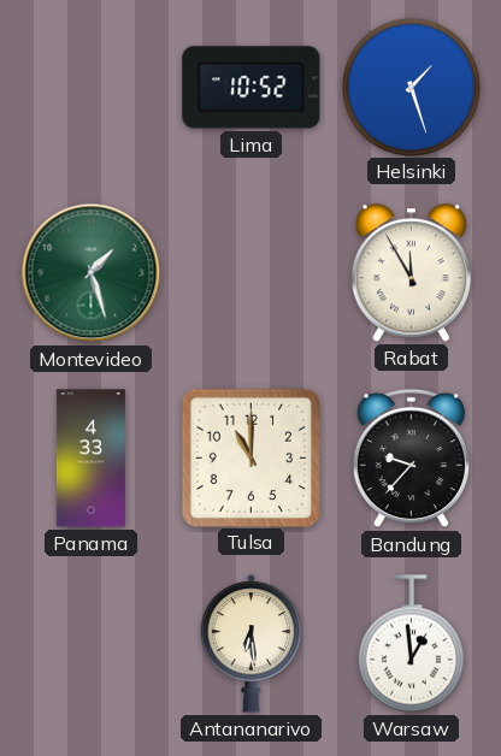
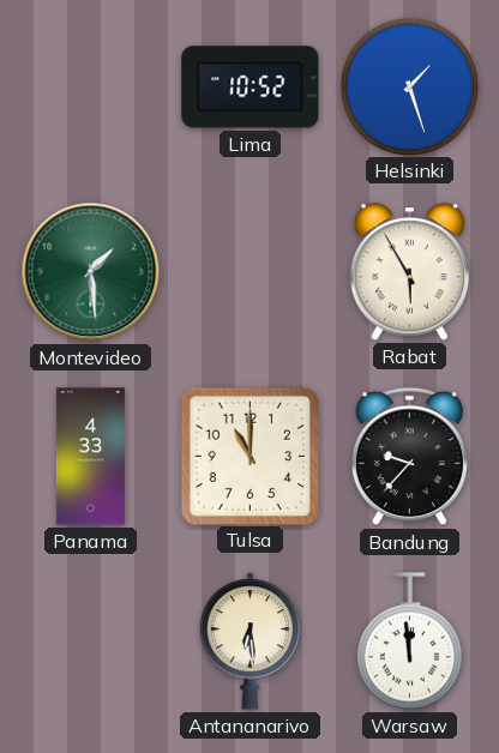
Montevideo: 1:27 -> 1:29 (91, 272)
Rabat: 11:55 -> 5:55 (409, 272)
Warsaw: 12:59 -> 11:59 (409, 641)
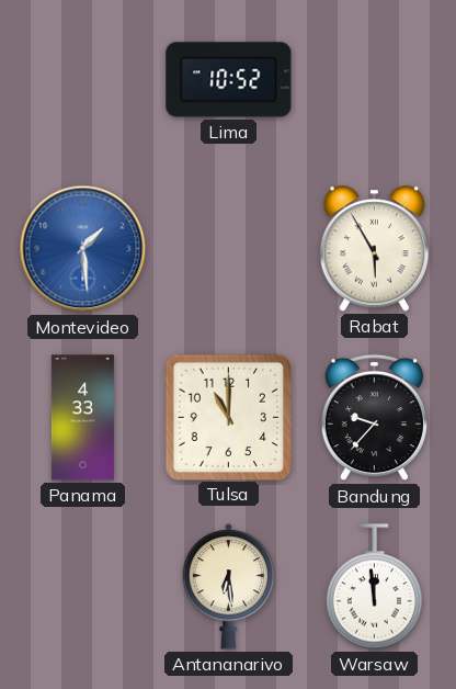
Helsinki: 1:27 -> none (409, 86)
Montevideo dial: green -> blue (83, 249)
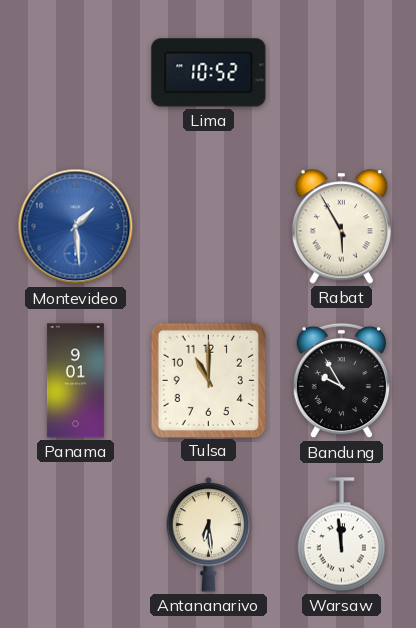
Panama: 4:33 -> 9:01 (75, 381)
Bandung: 9:37 -> 9:55 (341, 381)
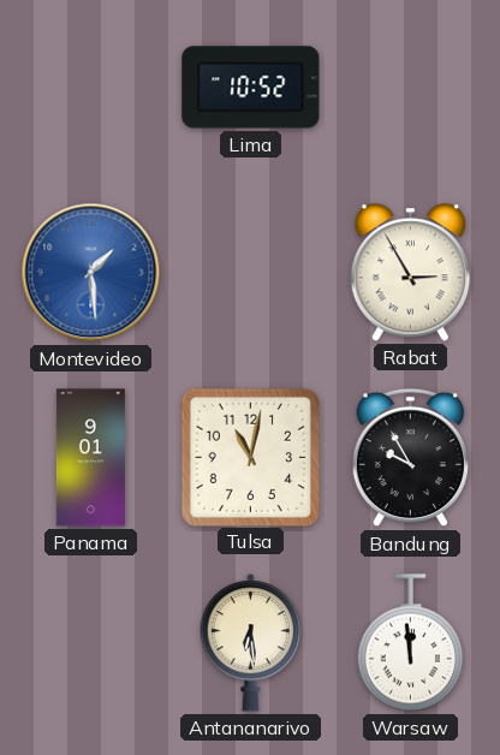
Rabat: 5:55 -> 2:55 (410, 273)
Tulsa: 11:00 -> 11:02 (250, 457)
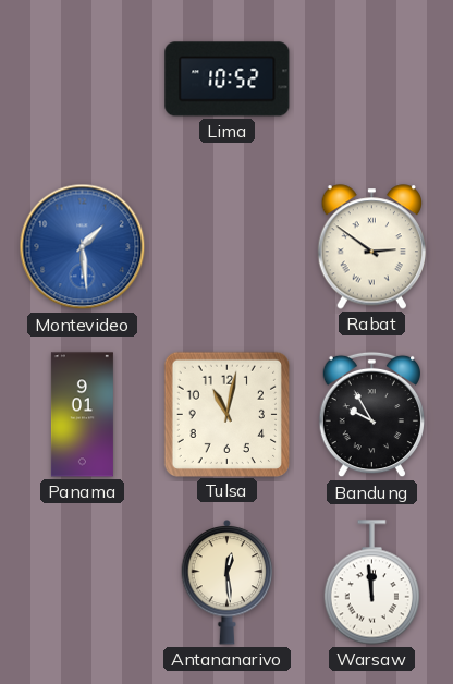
Rabat: 2:55 -> 2:51 (371, 247)
Antananarivo: 6:29 -> 12:29 (228, 582)
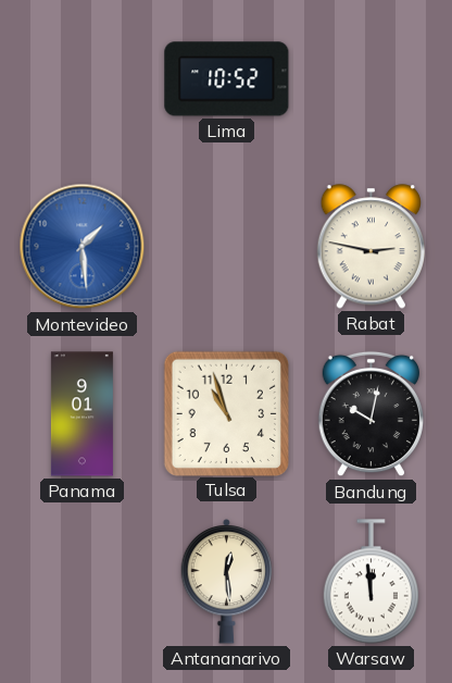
Rabat: 2:51 -> 2:47 (371, 247)
Tulsa: 11:02 -> 10:57 (226, 413)
Bandung: 9:55 -> 10:02 (371, 414)
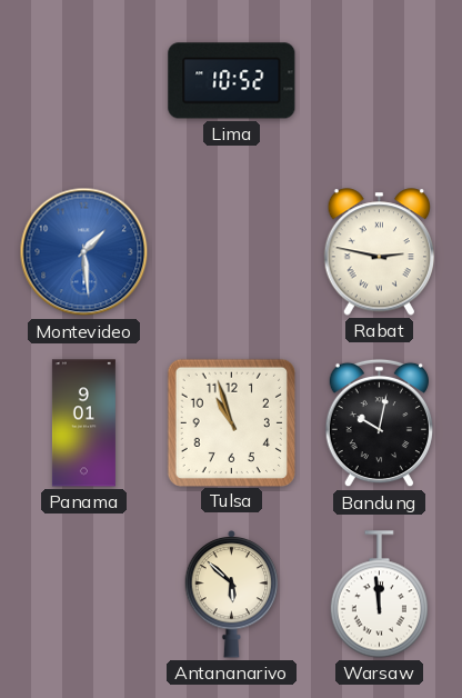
Antananarivo: 12:29 -> 5:52 (232, 594)
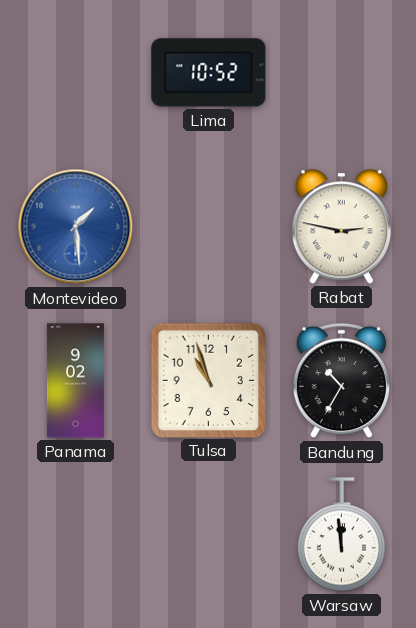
Panama: 9:01 -> 9:02 (75, 381)
Bandung: 10:02 -> 10:35 (341, 381)
Antananarivo: 5:52 -> none (232, 594)
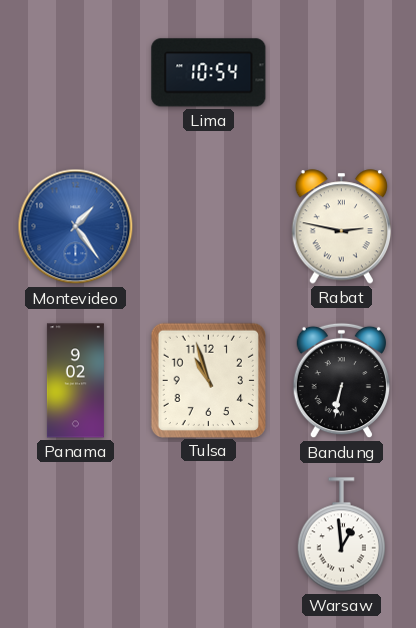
Lima: 10:52 -> 10:54 (209, 73)
Montevideo: 1:29 -> 1:24 (76, 227)
Bandung: 10:35 -> 6:32 (341, 381)
Warsaw: 11:59 -> 12:59 (341, 535)
